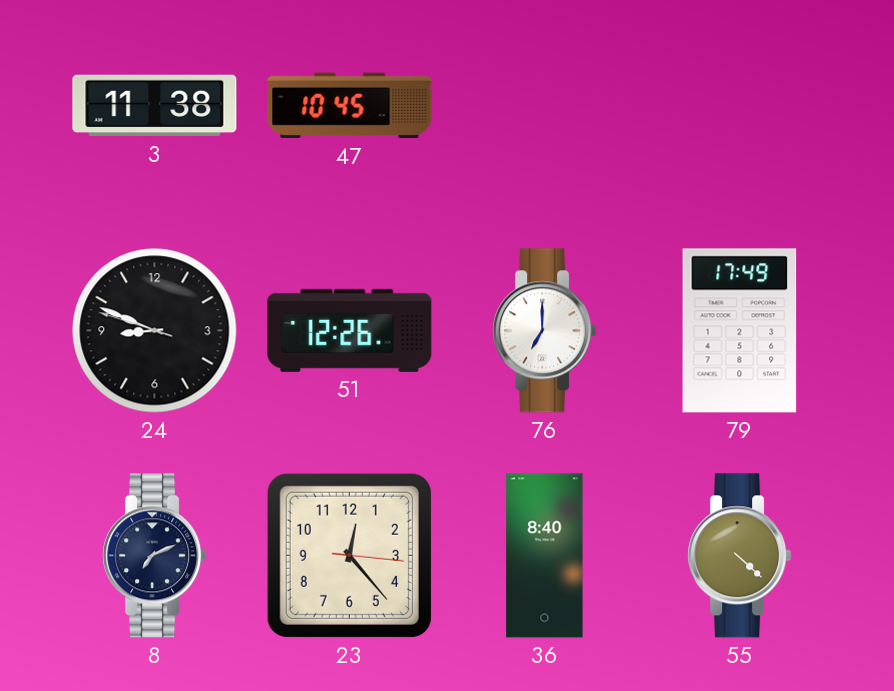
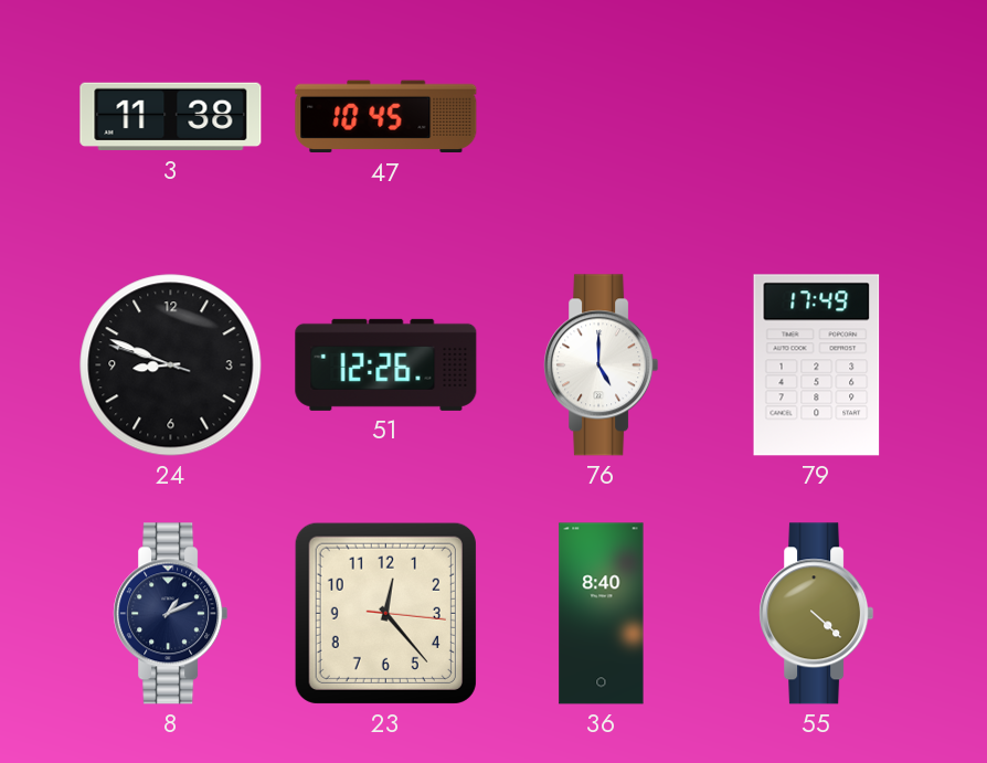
76: 7:00 -> 5:00 (602, 365)
8: 7:11 -> 1:11 (171, 614)
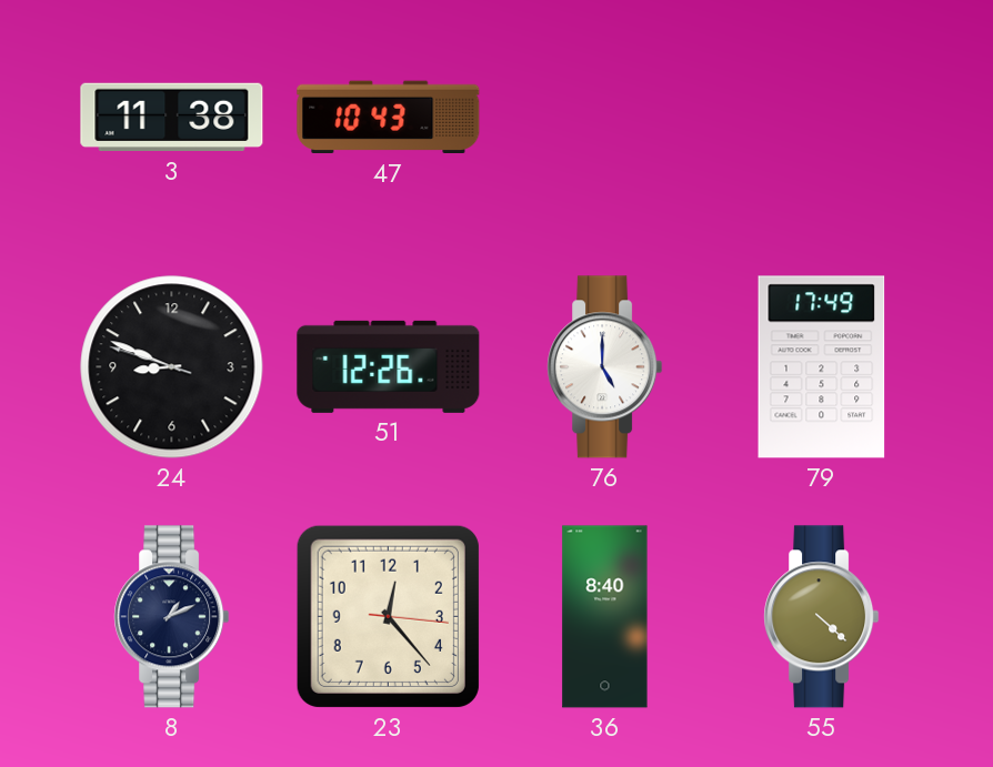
47: 10:45 -> 10:43 (389, 118)
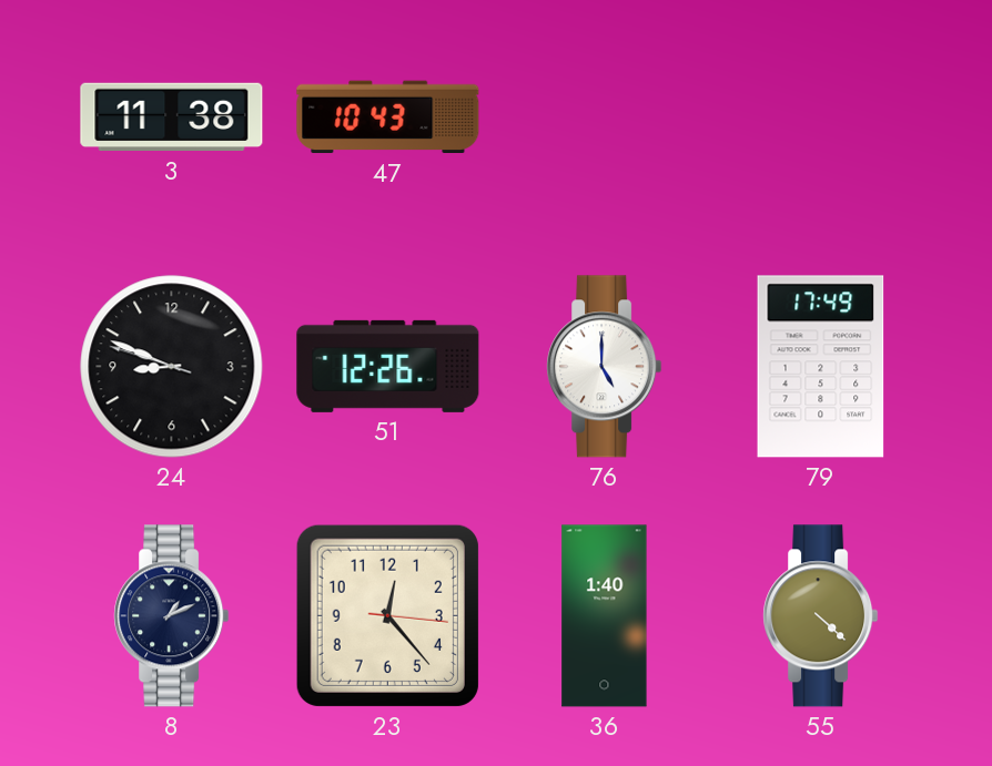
36: 8:40 -> 1:40 (605, 616)
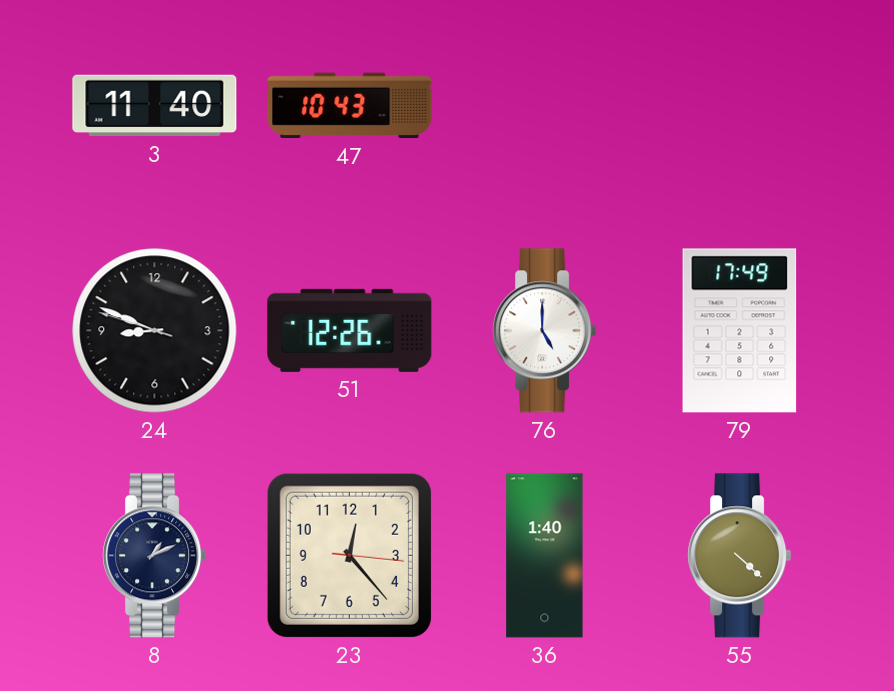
3: 11:38 -> 11:40 (155, 106)
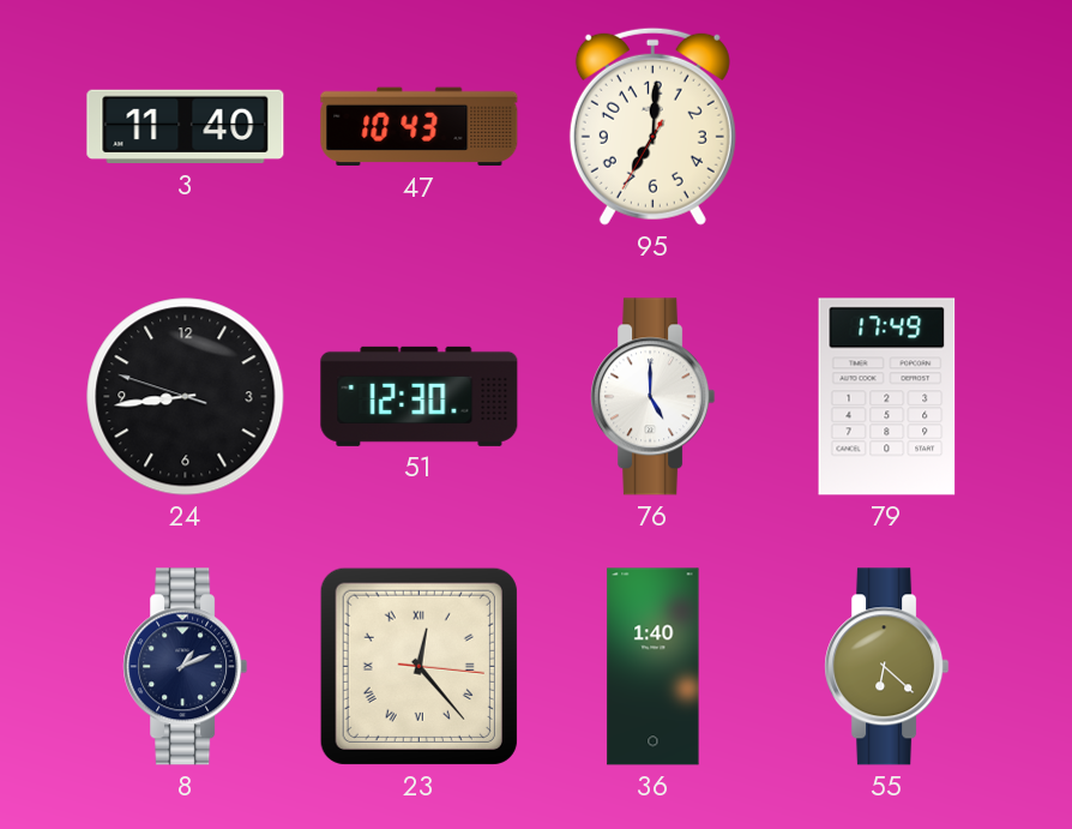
95: none -> 7:00 (652, 126)
24: 8:48 -> 8:43 (186, 397)
51: 12:26 -> 12:30 (420, 396)
23 numerals: Arabic -> Roman (418, 666)
55: 4:22 -> 6:22 (887, 667)
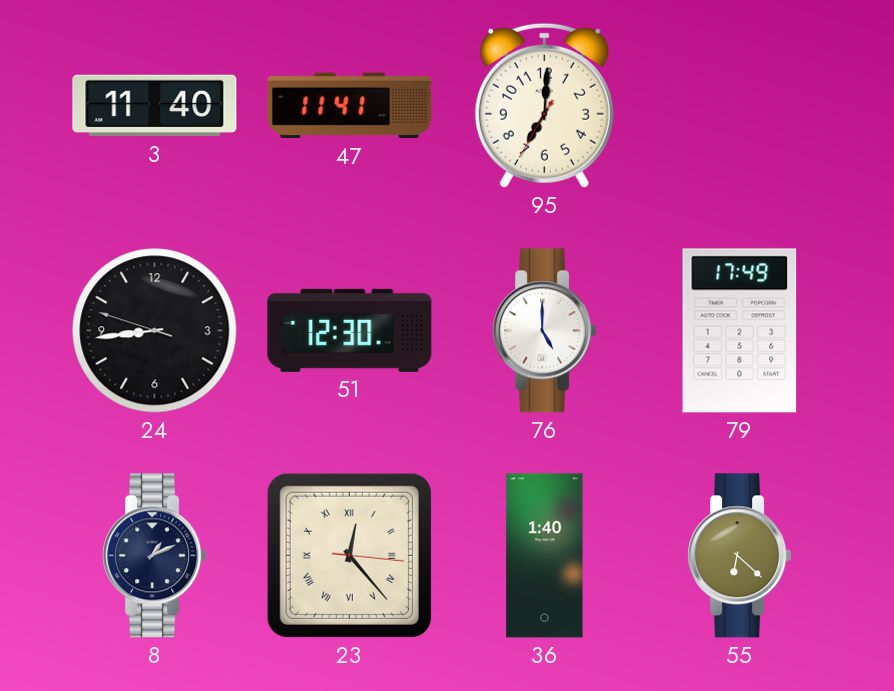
47: 10:43 -> 11:41 (350, 106)
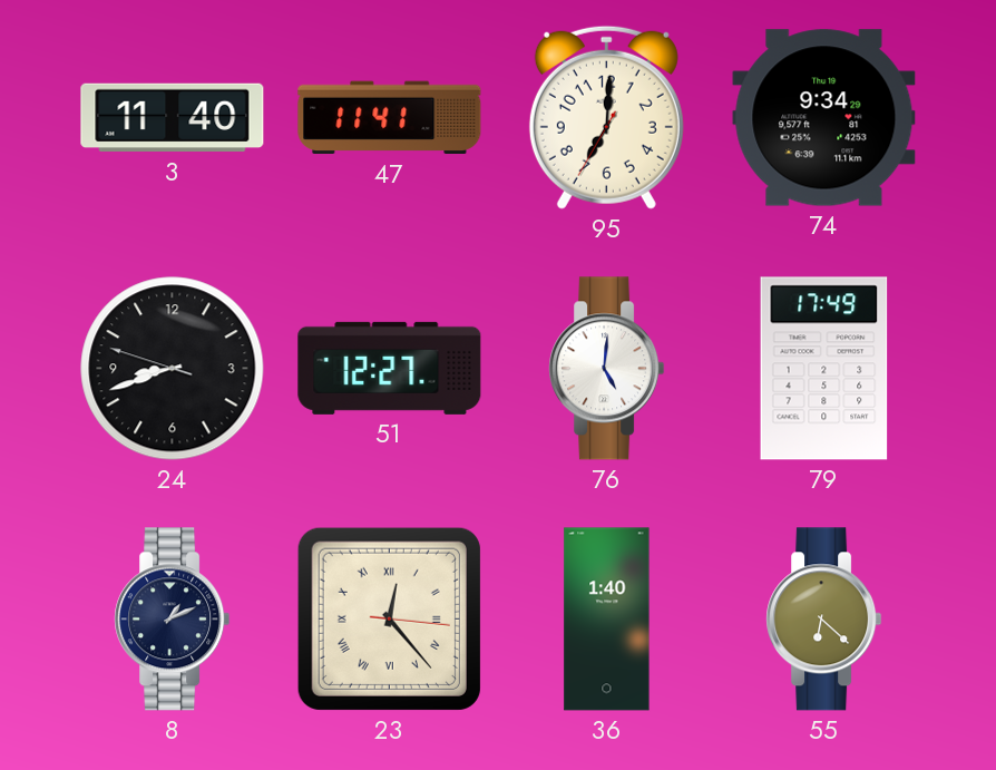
74: none -> 9:34 (824, 118)
24: 8:43 -> 8:41 (173, 369)
51: 12:30 -> 12:27 (390, 368)
76: 5:00 -> 5:01 (607, 369)
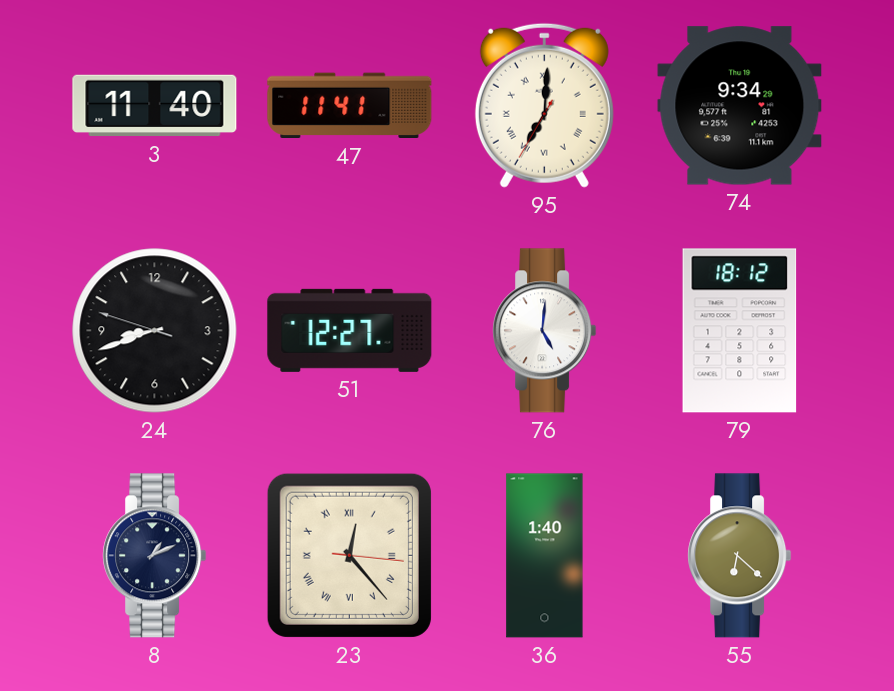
95 numerals: Arabic -> Roman (544, 105)
79: 17:49 -> 18:12 (740, 331)
